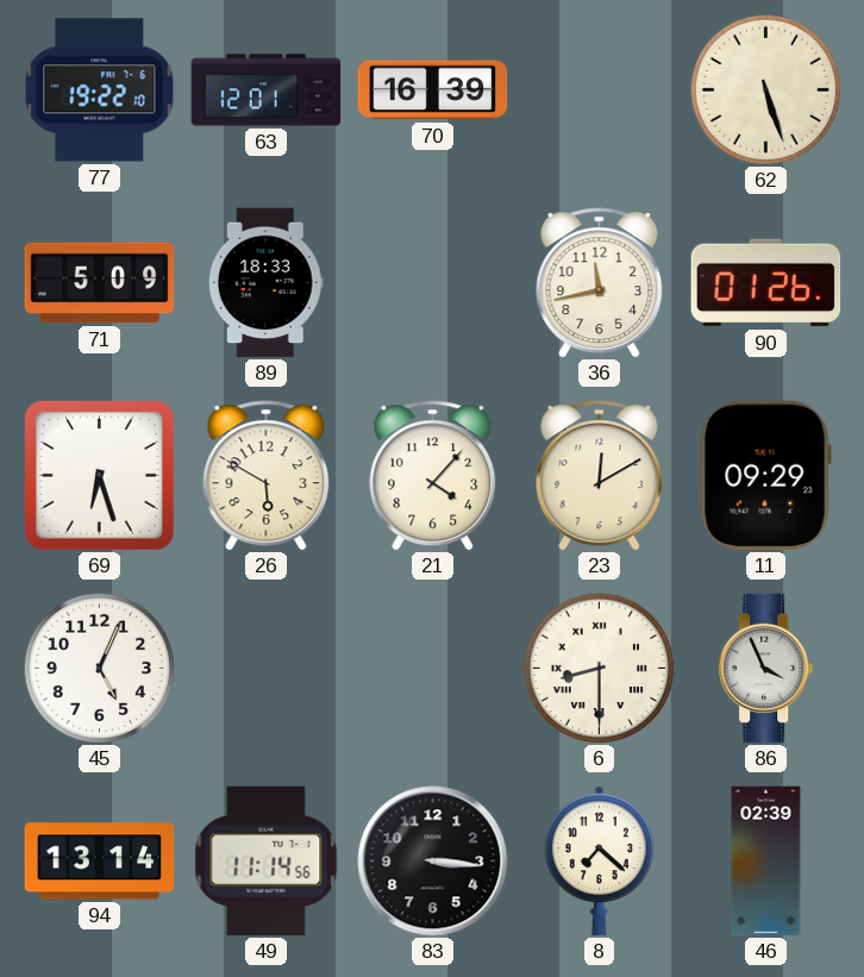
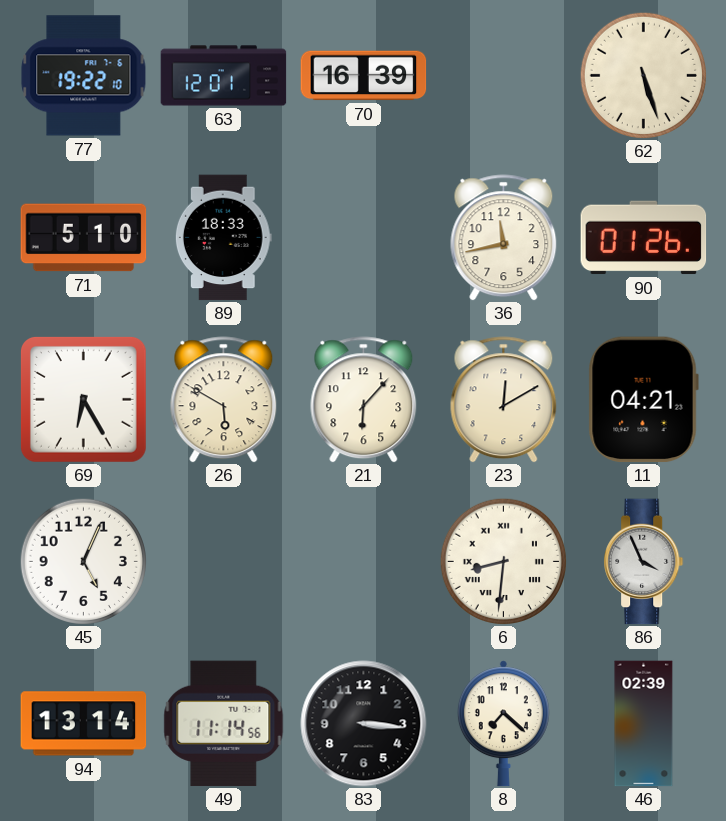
71: 5:09 -> 5:10 (84, 238)
69: 6:27 -> 6:25 (83, 399)
21: 4:07 -> 6:07 (364, 400)
11: 09:29 -> 04:21 (643, 400)
6: 8:30 -> 8:31 (503, 561)
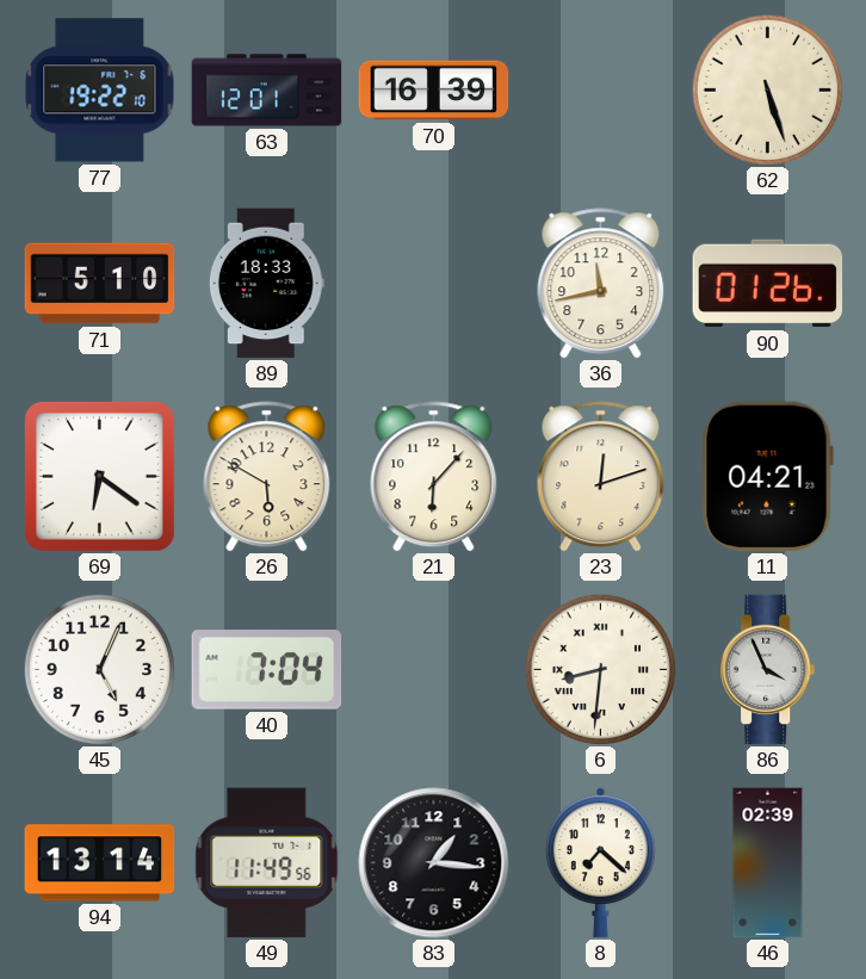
69: 6:25 -> 6:21 (99, 476)
23: 12:10 -> 12:12 (601, 477)
40: none -> 7:04 (267, 670)
49: 11:14 -> 11:49 (267, 863)
83: 3:16 -> 1:16 (434, 863)
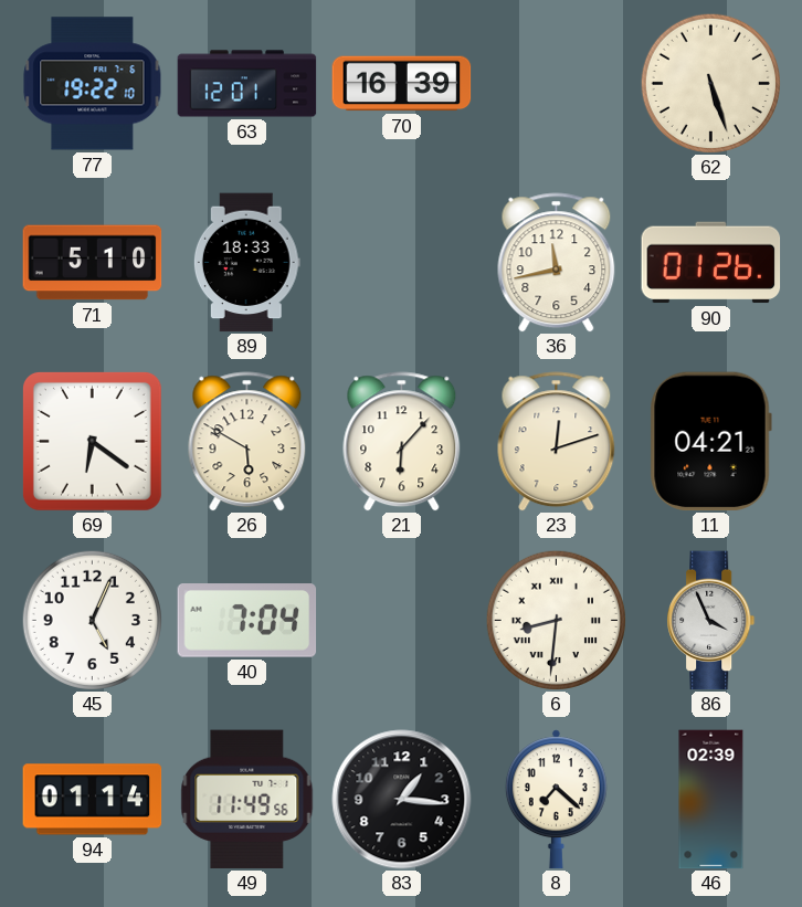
94: 13:14 -> 01:14 (93, 800)
